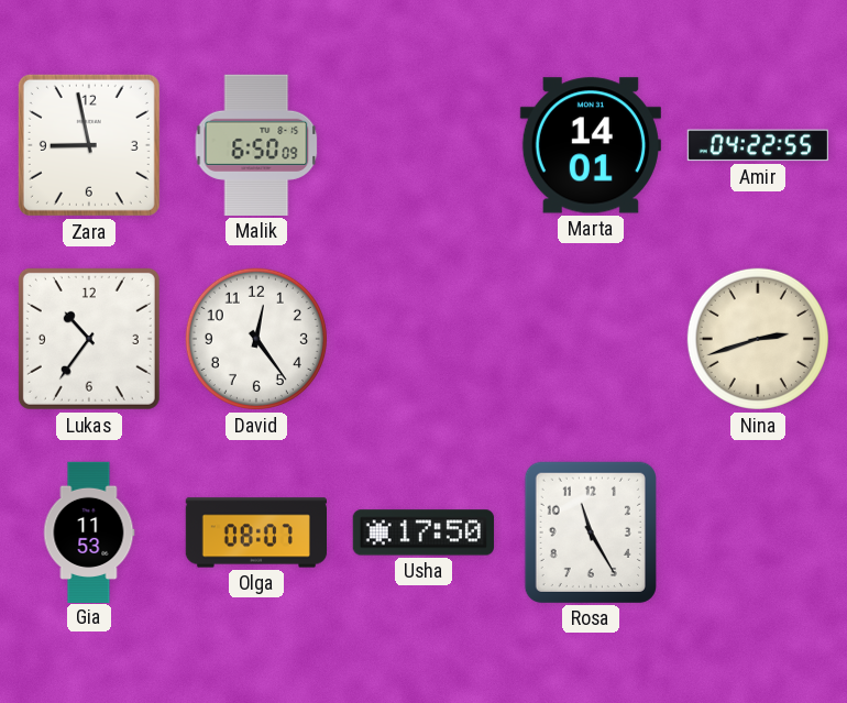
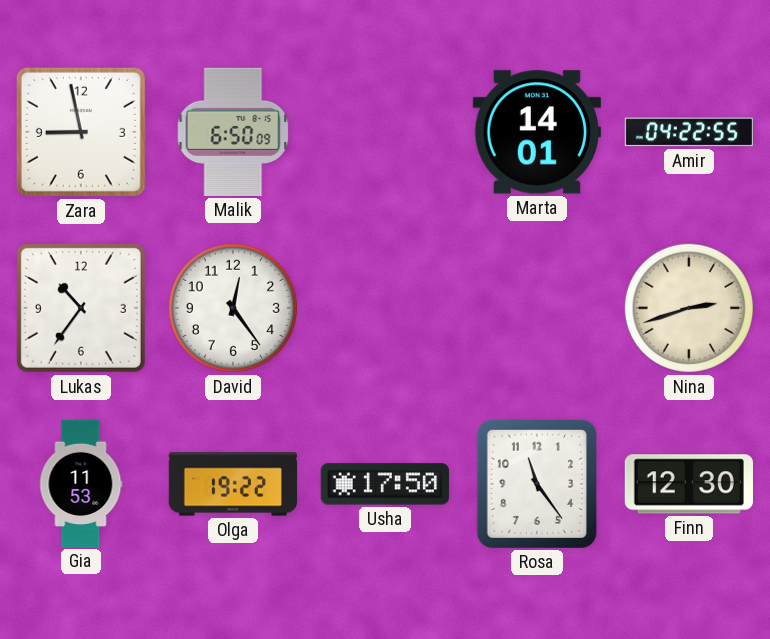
Olga: 08:07 -> 19:22 (232, 484)
Rosa: 11:25 -> 11:24 (537, 484)
Finn: none -> 12:30 (689, 484)
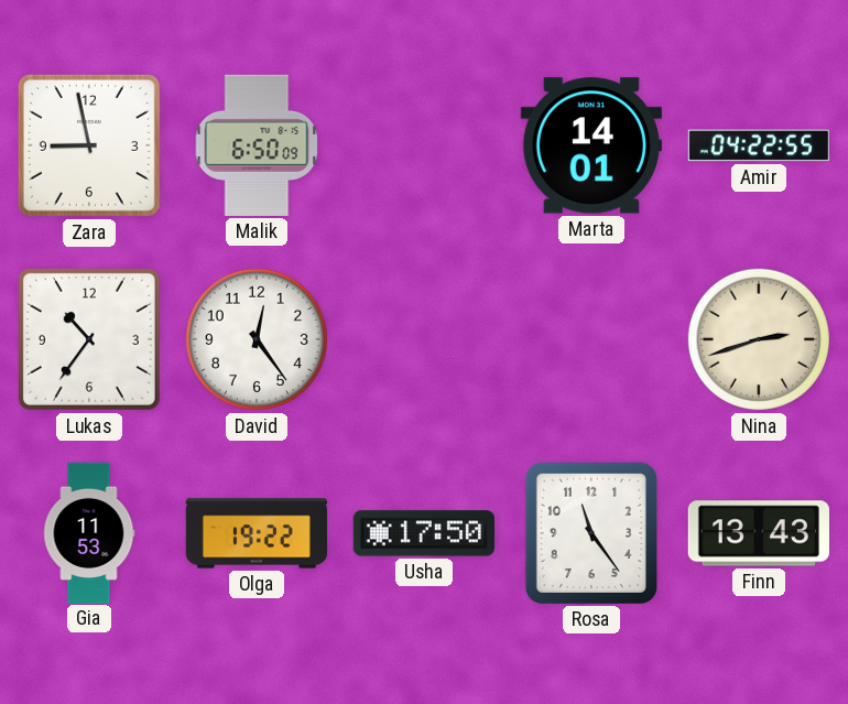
Finn: 12:30 -> 13:43 (759, 533)
